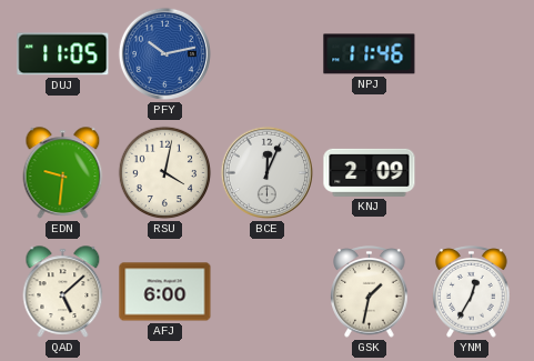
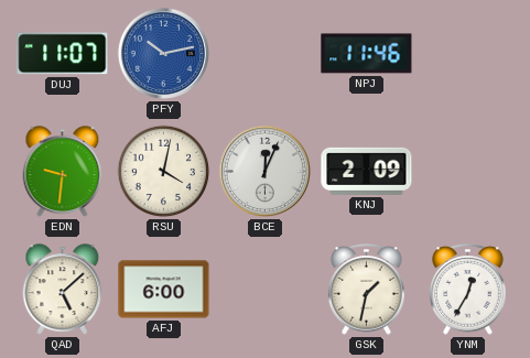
DUJ: 11:05 -> 11:07 (63, 54)
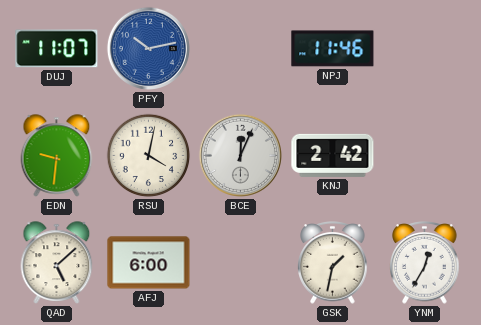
KNJ: 2:09 -> 2:42 (333, 155)
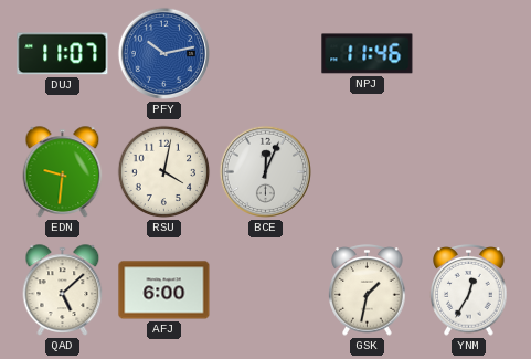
KNJ: 2:42 -> none (333, 155)
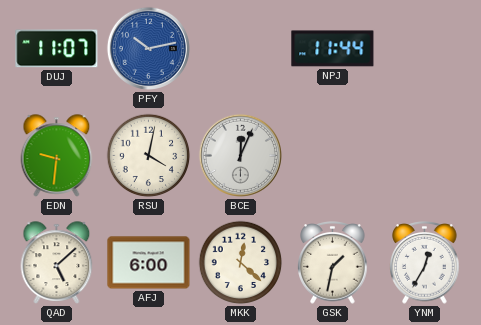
NPJ: 11:46 -> 11:44 (333, 49)
MKK: none -> 12:22 (241, 263)
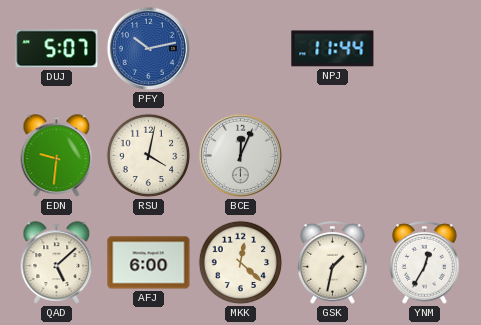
DUJ: 11:07 -> 5:07 (57, 49)
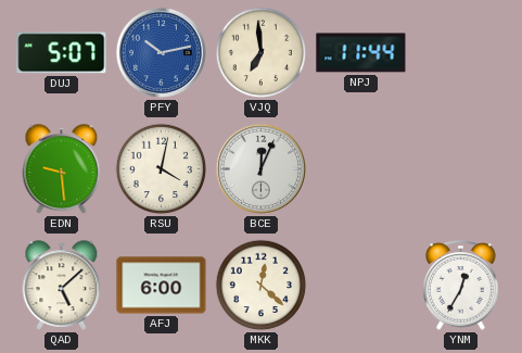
VJQ: none -> 6:59 (262, 53)
EDN: 9:31 -> 9:29 (62, 169)
GSK: 1:32 -> none (333, 263)
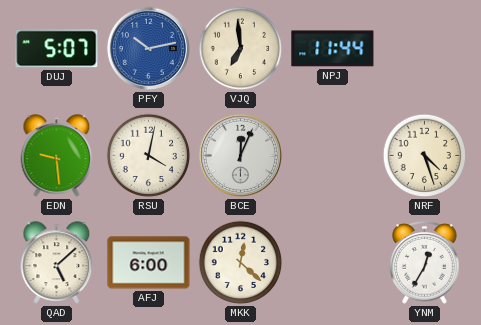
NRF: none -> 4:27 (425, 156)
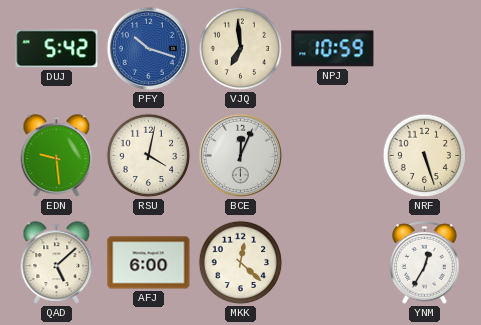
DUJ: 5:07 -> 5:42 (57, 49)
PFY: 10:13 -> 10:18 (148, 48)
NPJ: 11:44 -> 10:59 (333, 49)
NRF: 4:27 -> 5:27 (425, 156)
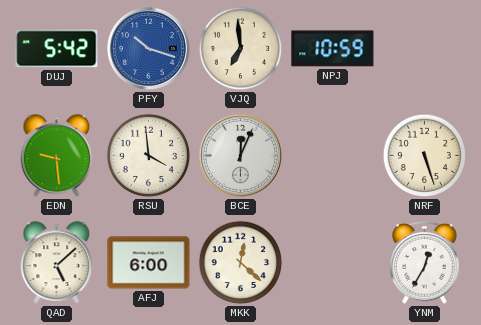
RSU: 4:02 -> 3:59 (149, 156)
